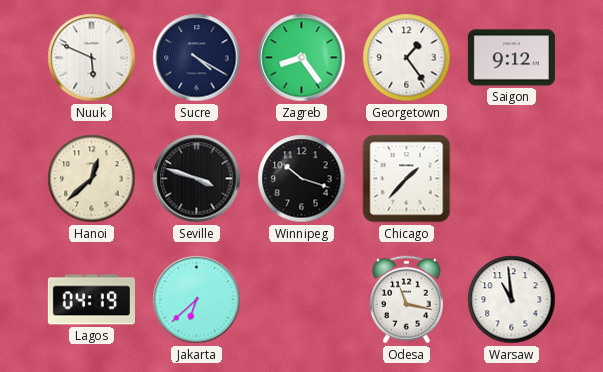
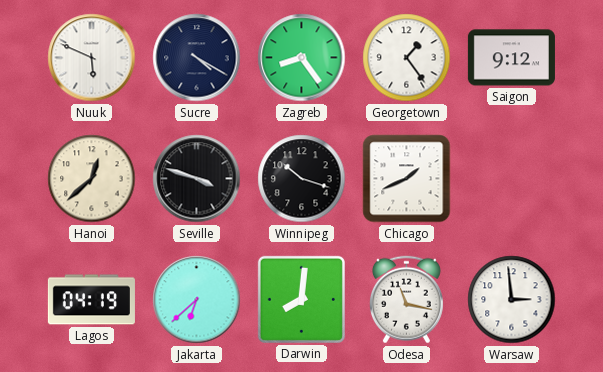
Chicago: 1:37 -> 1:41 (407, 179)
Darwin: none -> 8:01 (301, 299)
Warsaw: 10:59 -> 2:59 (512, 300)
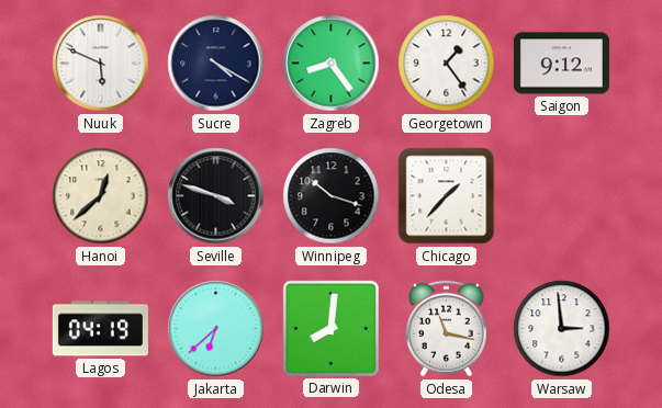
Chicago: 1:41 -> 1:37 (447, 196)
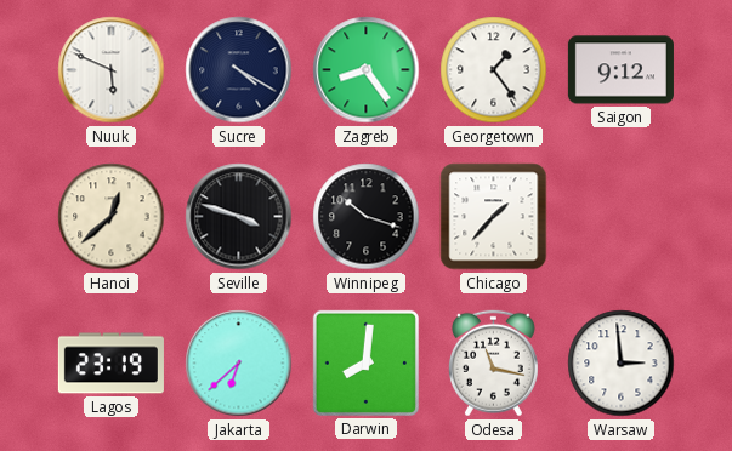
Lagos: 04:19 -> 23:19 (110, 364)
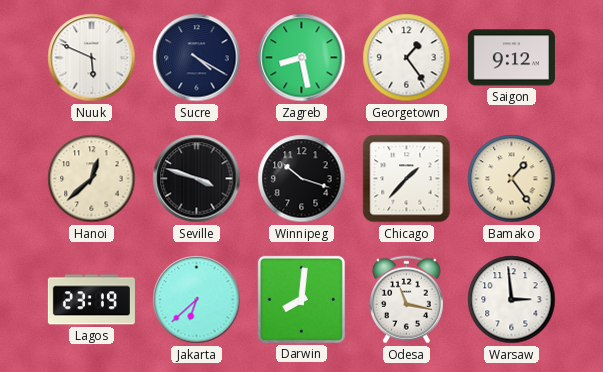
Zagreb: 8:24 -> 8:28 (302, 58)
Bamako: none -> 1:24 (512, 179)
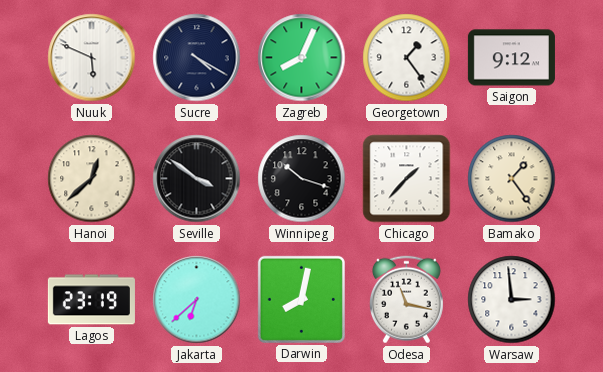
Zagreb: 8:28 -> 8:04 (302, 58)
Seville: 3:48 -> 3:51 (197, 179)
Darwin: 8:01 -> 8:02 (301, 299)
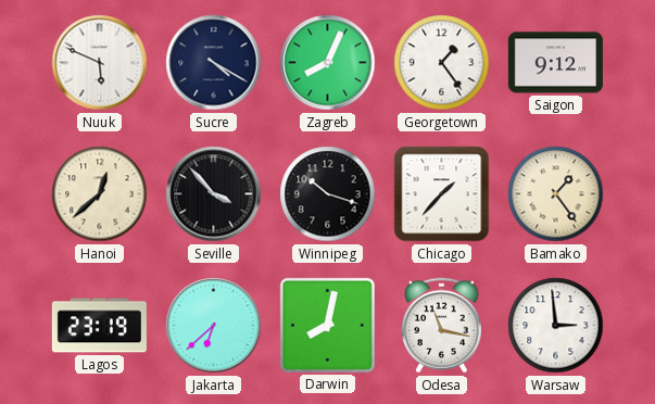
Seville: 3:51 -> 3:53 (214, 194)
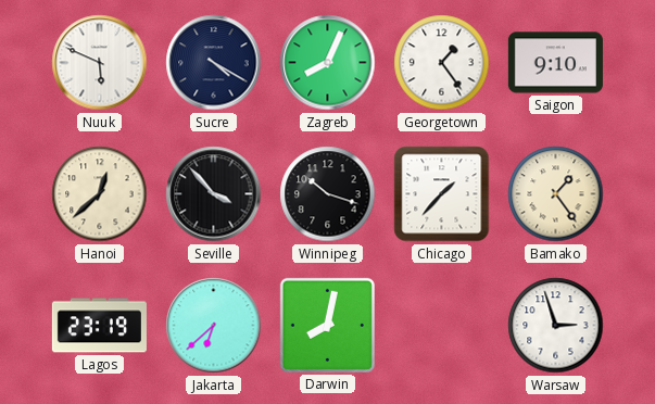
Saigon: 9:12 -> 9:10 (555, 63)
Odesa: 11:17 -> none (441, 326)
Warsaw: 2:59 -> 2:57 (556, 326)
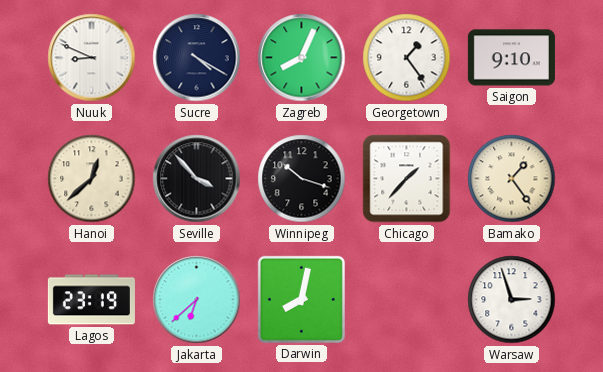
Nuuk: 5:49 -> 8:49 (92, 58)
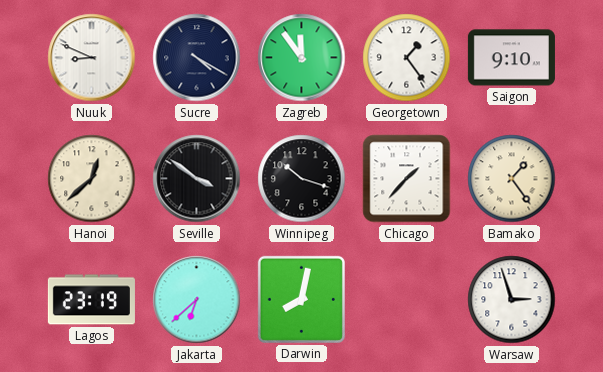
Zagreb: 8:04 -> 11:54 (302, 58)
Seville: 3:53 -> 3:51 (197, 179)
